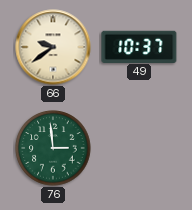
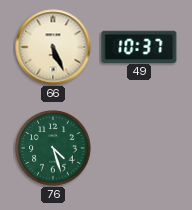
66: 9:39 -> 5:26 (53, 47)
76: 2:59 -> 4:27 (53, 148)
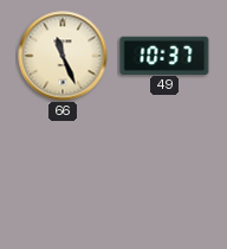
66: 5:26 -> 11:26 (63, 56)
76: 4:27 -> none (53, 148)
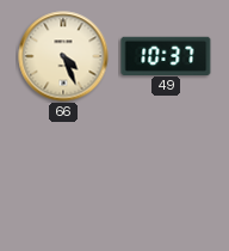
66: 11:26 -> 4:26 (63, 56)
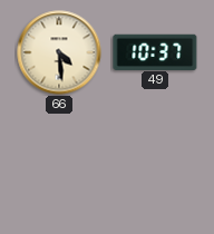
66: 4:26 -> 4:29 (59, 52)
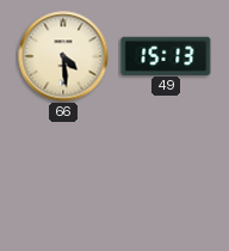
49: 10:37 -> 15:13 (166, 55)
